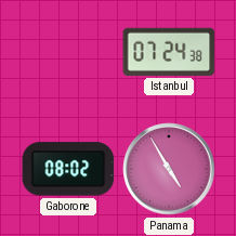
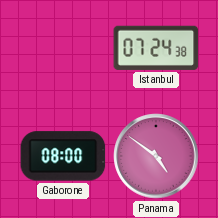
Gaborone: 08:02 -> 08:00 (63, 156)
Panama: 4:55 -> 4:51 (156, 156)
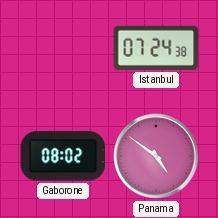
Gaborone: 08:00 -> 08:02 (63, 156)
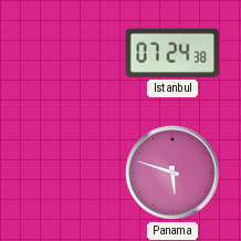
Gaborone: 08:02 -> none (63, 156)
Panama: 4:51 -> 5:48 (172, 172)
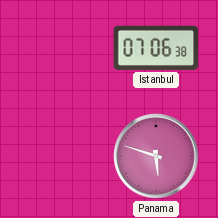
Istanbul: 07:24 -> 07:06 (156, 48)
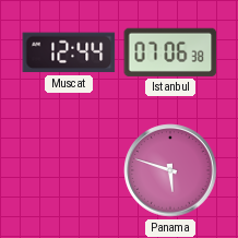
Muscat: none -> 12:44 (69, 52)
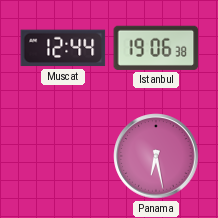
Istanbul: 07:06 -> 19:06 (156, 48)
Panama: 5:48 -> 6:28 (156, 156)
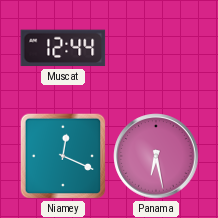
Istanbul: 19:06 -> none (156, 48)
Niamey: none -> 12:19 (63, 156)
